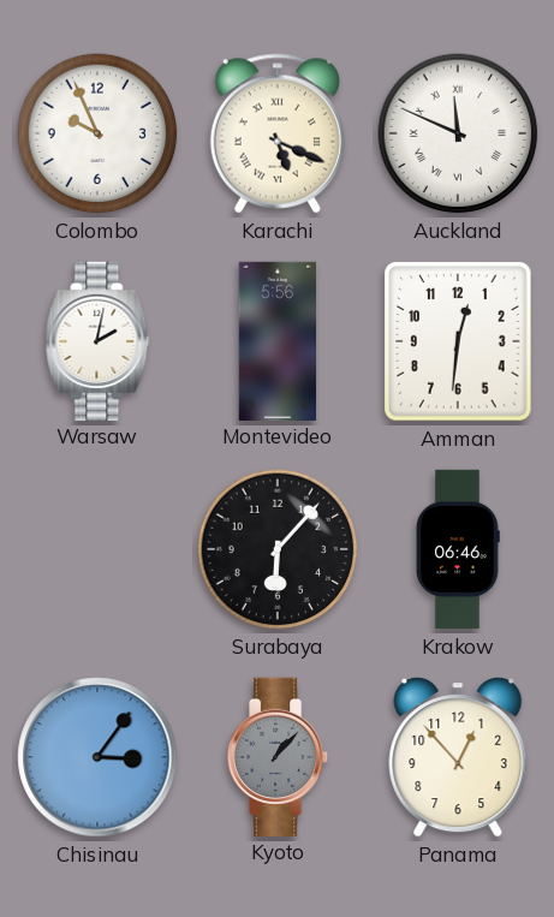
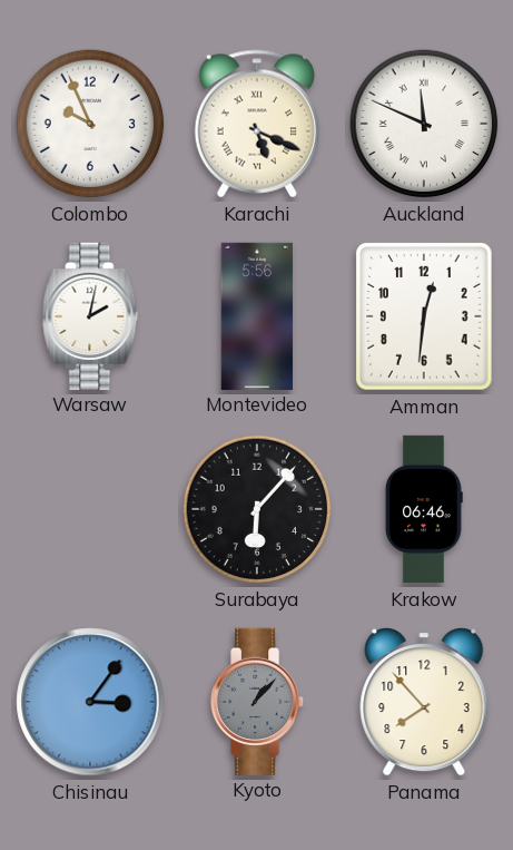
Panama: 12:53 -> 7:53 (424, 702)
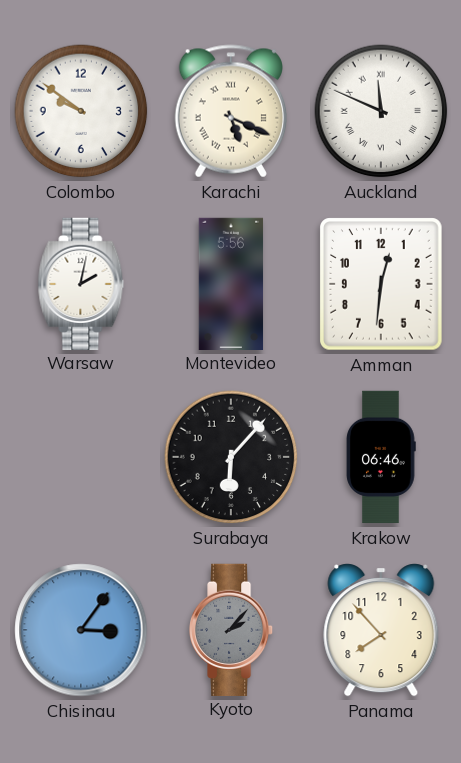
Colombo: 9:56 -> 9:51 (81, 111)
Kyoto: 1:07 -> 2:07 (232, 629)
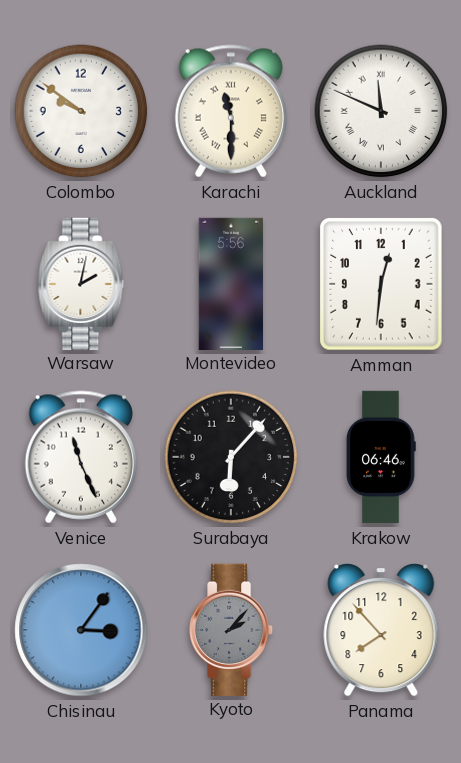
Karachi: 5:19 -> 11:30 (231, 111)
Venice: none -> 11:26 (81, 457)
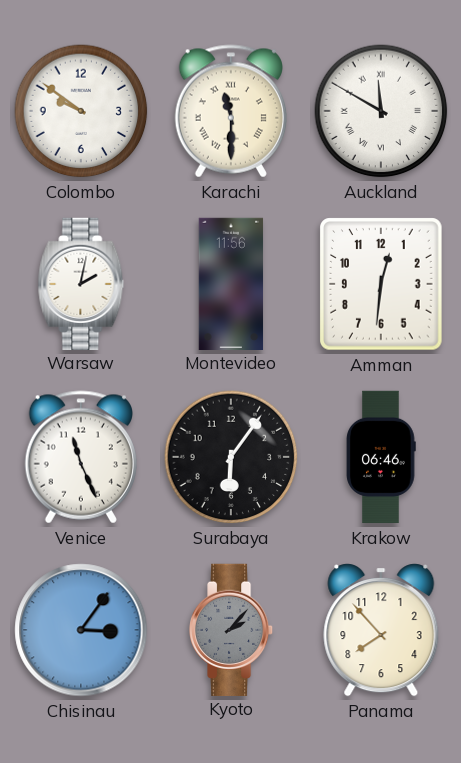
Auckland: 11:49 -> 11:50 (381, 111)
Montevideo: 5:56 -> 11:56 (231, 283)
Surabaya: 6:07 -> 6:06 (231, 457)
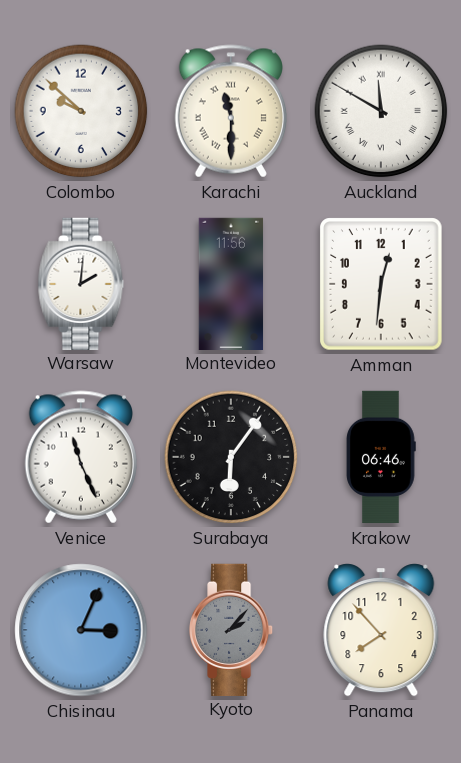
Colombo: 9:51 -> 9:52 (81, 111)
Warsaw: 2:02 -> 2:01 (81, 283)
Chisinau: 3:06 -> 3:04 (81, 630)
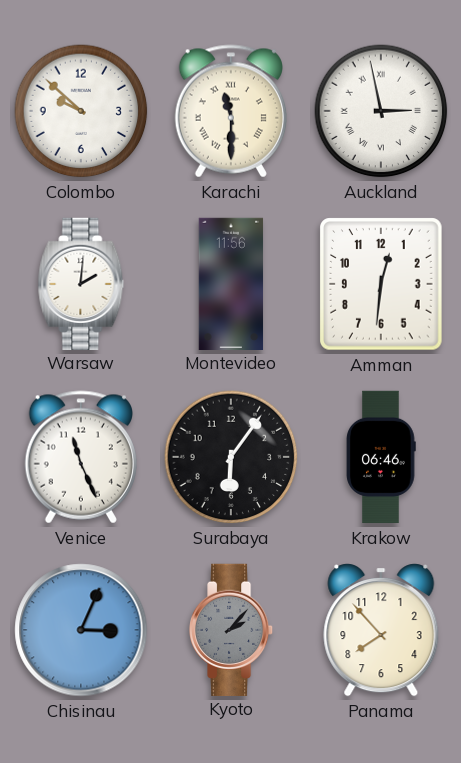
Auckland: 11:50 -> 2:58 (381, 111)
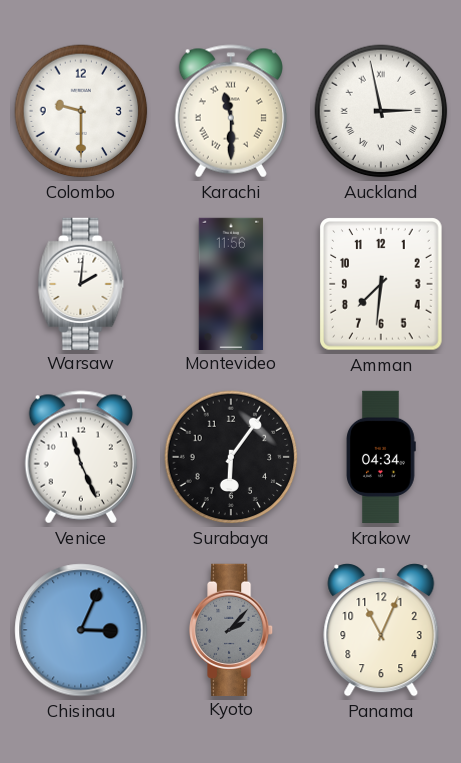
Colombo: 9:52 -> 9:30 (81, 111)
Amman: 12:31 -> 7:31 (381, 284)
Krakow: 06:46 -> 04:34 (381, 457)
Panama: 7:53 -> 11:04 (381, 630)
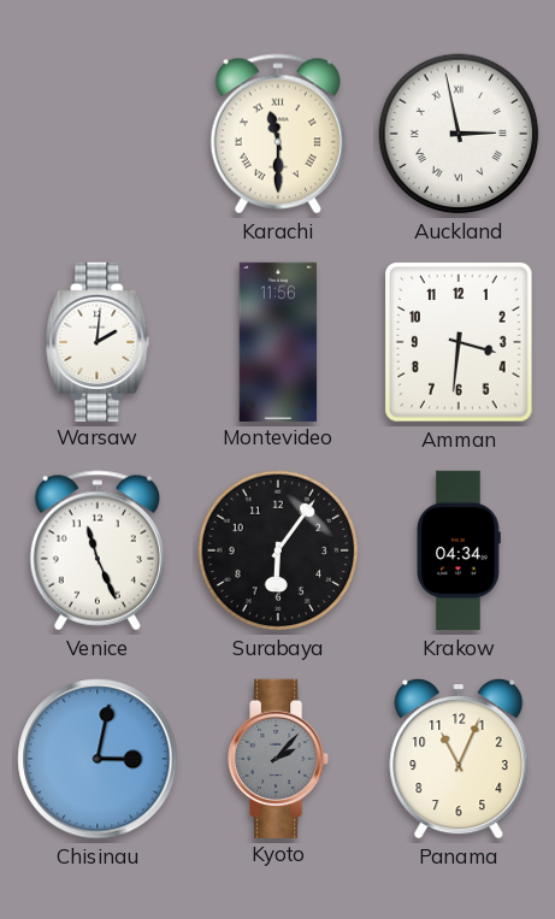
Colombo: 9:30 -> none (81, 111)
Amman: 7:31 -> 3:31 (459, 342)
Chisinau: 3:04 -> 3:02 (98, 759)
